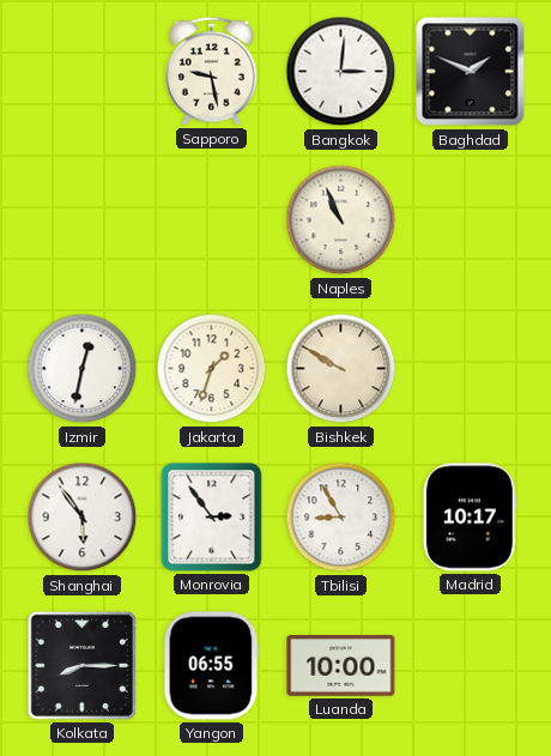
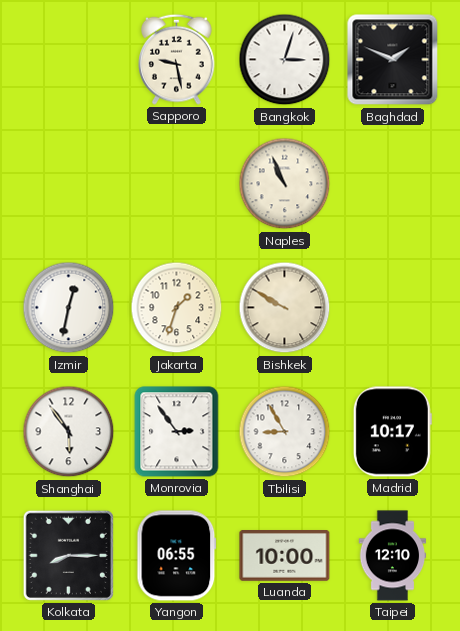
Bangkok: 3:01 -> 3:03 (285, 60)
Taipei: none -> 12:10 (393, 556)
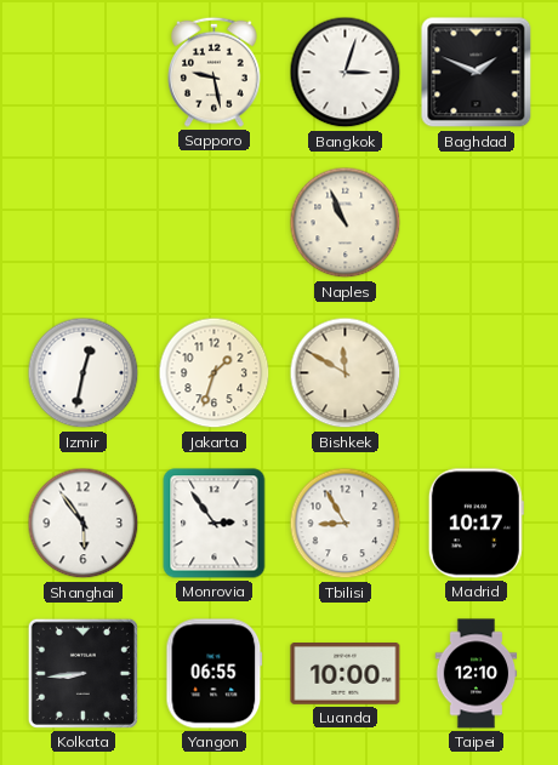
Bishkek: 9:50 -> 11:50 (346, 373)
Kolkata: 8:15 -> 8:44 (82, 673)
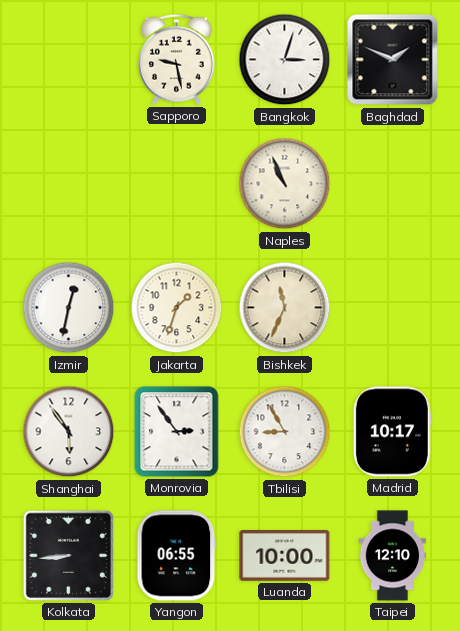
Bishkek: 11:50 -> 11:34 (285, 308)
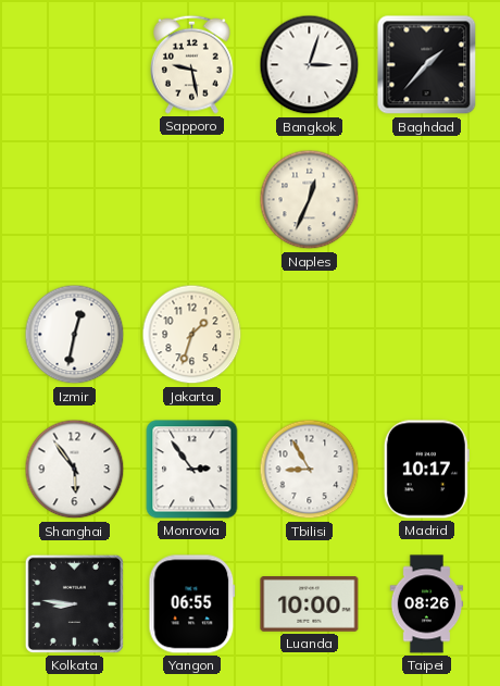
Baghdad: 1:49 -> 1:37 (427, 65)
Naples: 10:56 -> 12:34 (310, 200)
Bishkek: 11:34 -> none (285, 308)
Kolkata: 8:44 -> 8:46 (74, 603)
Taipei: 12:10 -> 08:26 (427, 604)
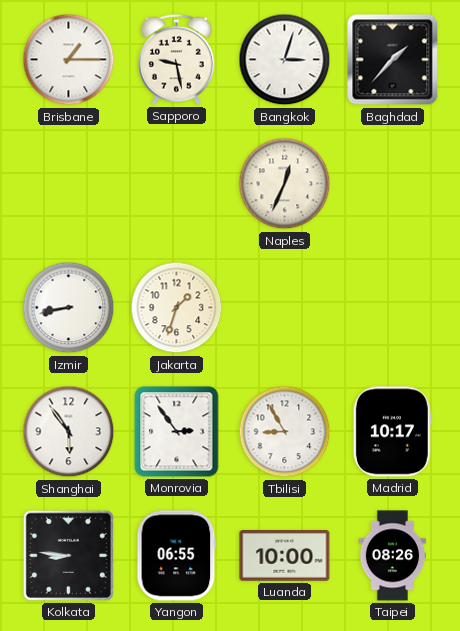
Brisbane: none -> 1:15 (69, 60)
Izmir: 12:32 -> 8:43 (69, 308)
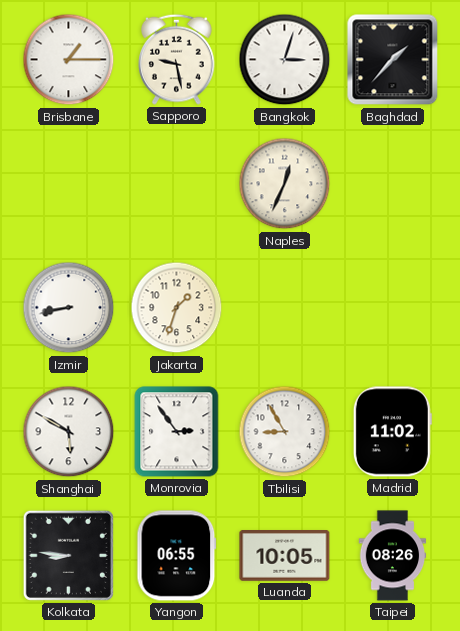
Shanghai: 5:54 -> 5:50 (69, 432)
Madrid: 10:17 -> 11:02 (392, 432)
Luanda: 10:00 -> 10:05 (285, 556)
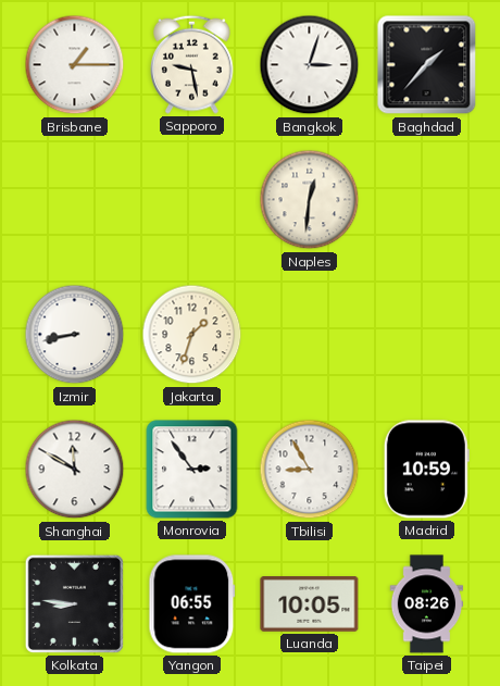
Naples: 12:34 -> 12:31 (310, 200)
Shanghai: 5:50 -> 11:50 (75, 470)
Madrid: 11:02 -> 10:59 (426, 470)
